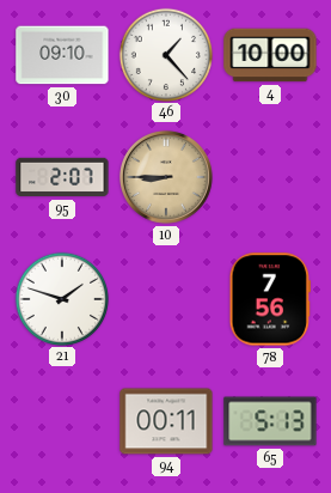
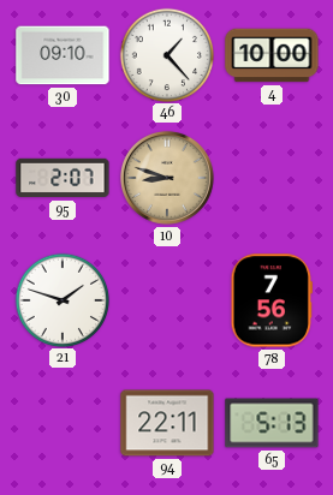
10: 8:45 -> 8:48 (167, 178)
94: 00:11 -> 22:11 (167, 423)
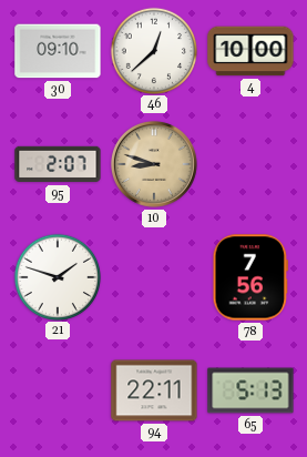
46: 1:23 -> 12:38 (153, 50)
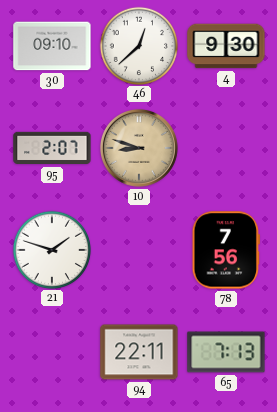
4: 10:00 -> 9:30 (226, 46)
65: 5:13 -> 7:13 (226, 352)
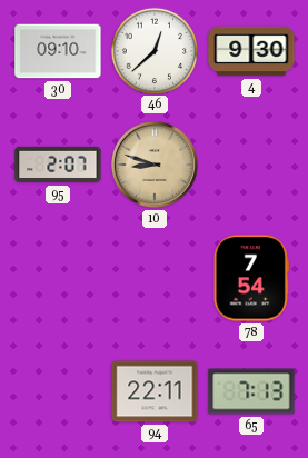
21: 1:48 -> none (51, 249)
78: 7:56 -> 7:54 (250, 278)
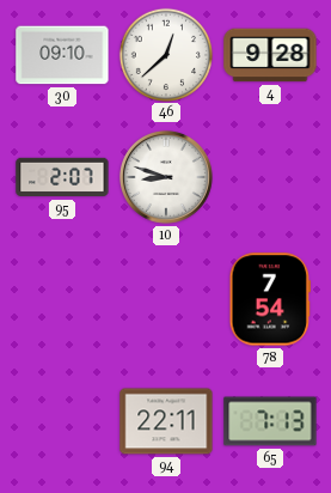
4: 9:30 -> 9:28 (270, 55)
10 dial: champagne -> white (166, 177)
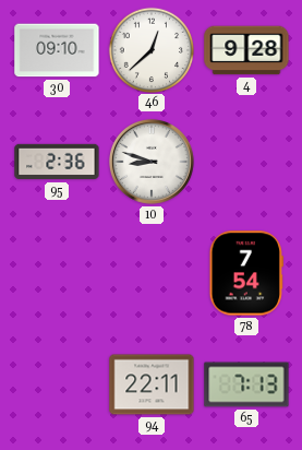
95: 2:07 -> 2:36 (57, 162)
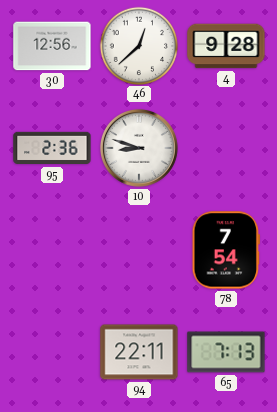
30: 09:10 -> 12:56 (52, 46)
